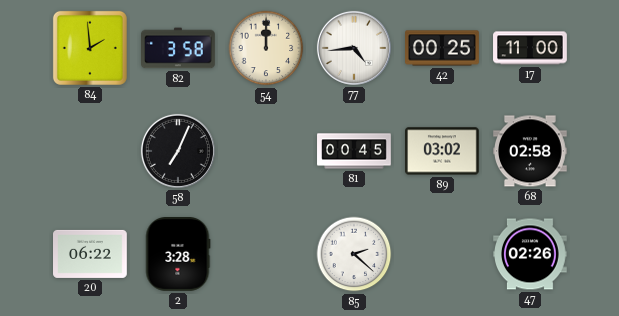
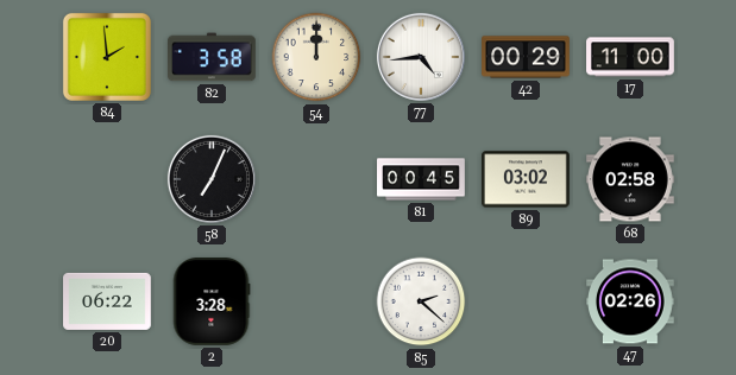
42: 00:25 -> 00:29 (526, 57)
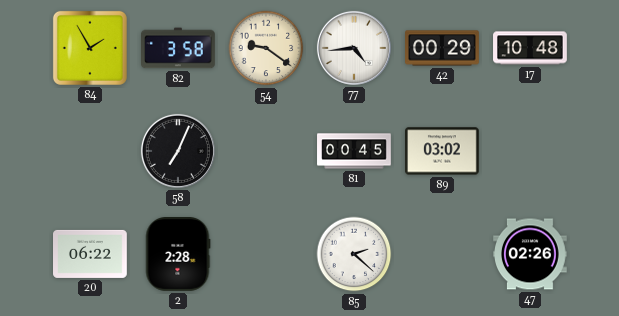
84: 1:59 -> 1:55 (90, 48)
54: 12:00 -> 9:21 (266, 48)
17: 11:00 -> 10:48 (530, 48)
68: 02:58 -> none (631, 179)
2: 3:28 -> 2:28 (178, 255)
